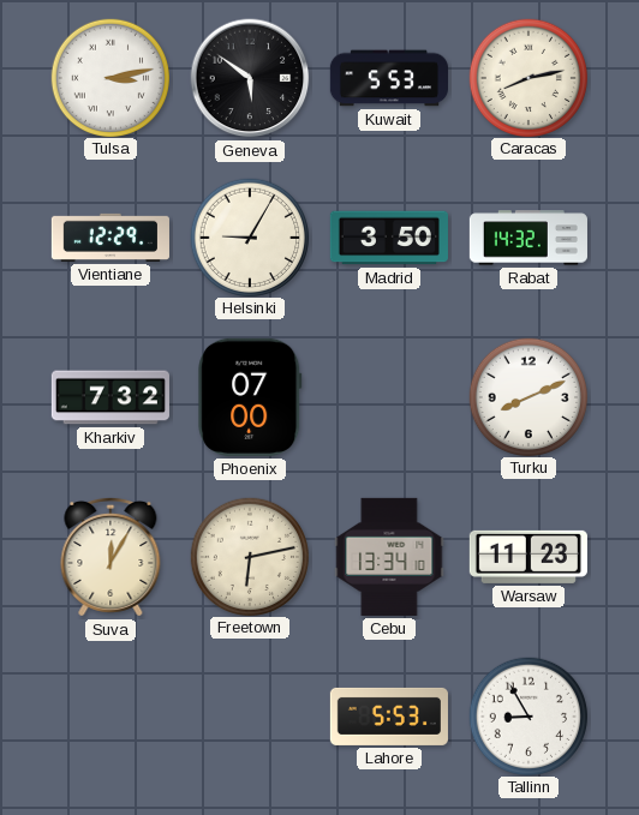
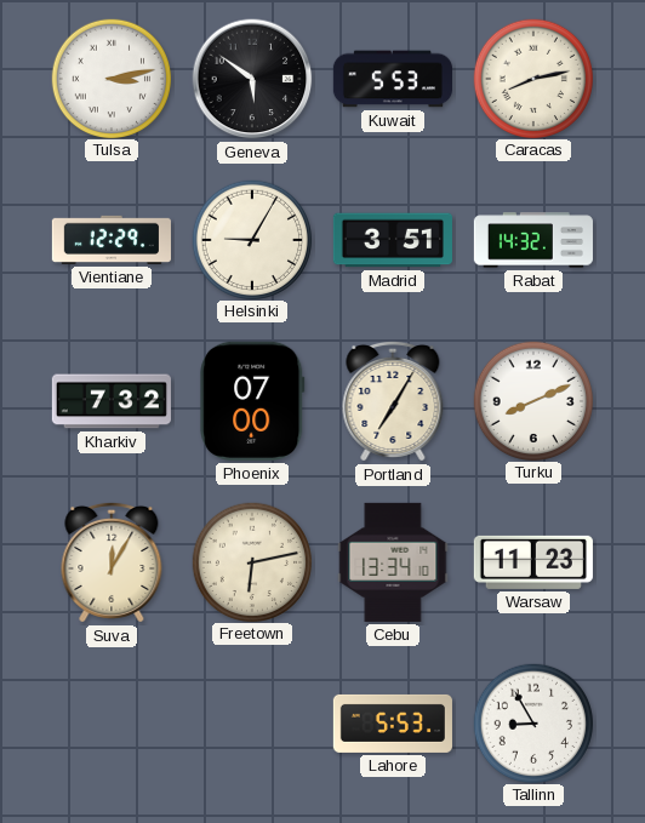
Madrid: 3:50 -> 3:51 (393, 240)
Portland: none -> 7:05 (393, 401)
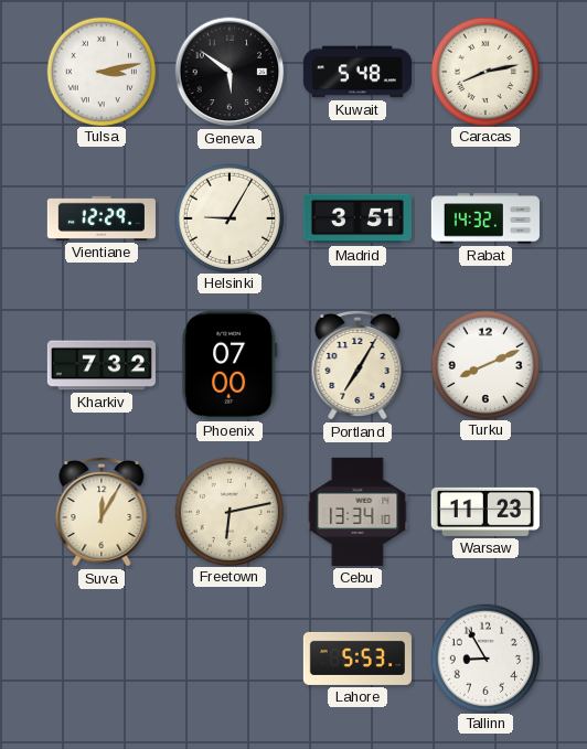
Kuwait: 5:53 -> 5:48 (356, 72)
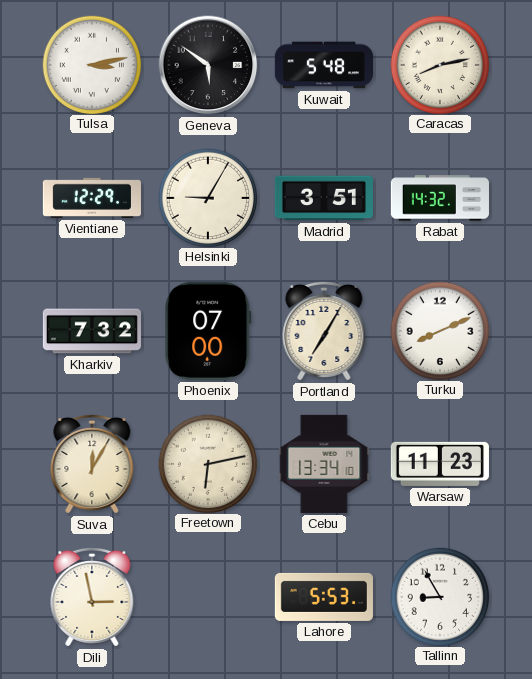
Dili: none -> 2:58 (92, 597)
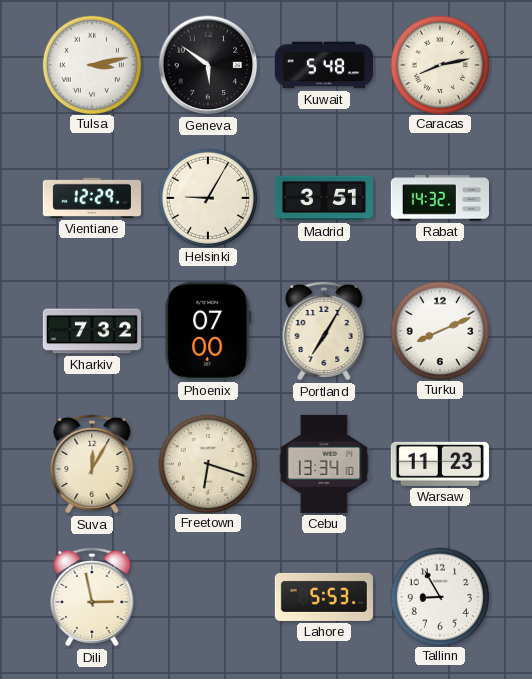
Freetown: 6:13 -> 6:18 (207, 463)
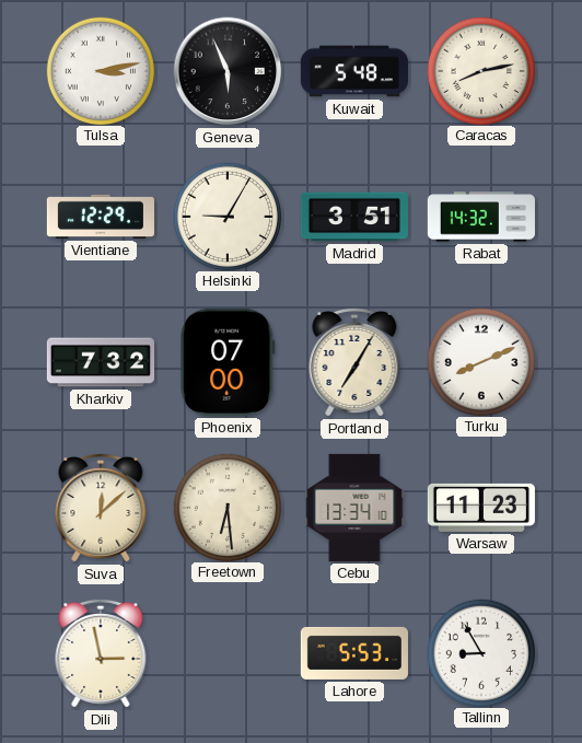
Geneva: 5:51 -> 5:56 (228, 71)
Suva: 12:05 -> 12:08 (101, 508)
Freetown: 6:18 -> 6:29 (226, 507)
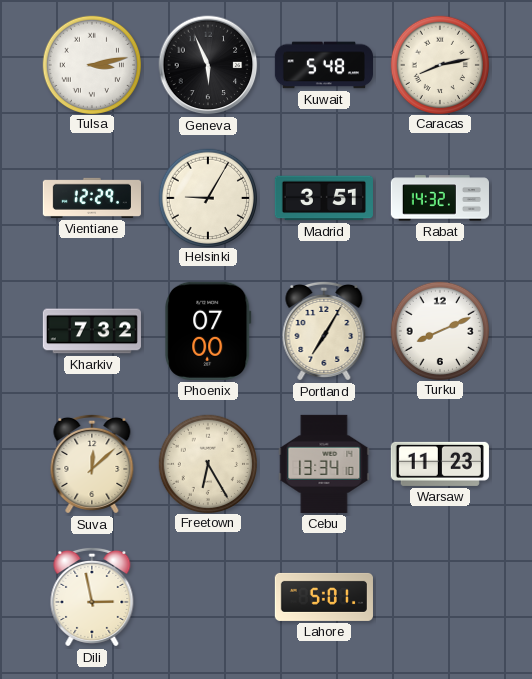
Freetown: 6:29 -> 6:25 (207, 463)
Lahore: 5:53 -> 5:01 (324, 597)
Tallinn: 8:55 -> none (480, 652)
